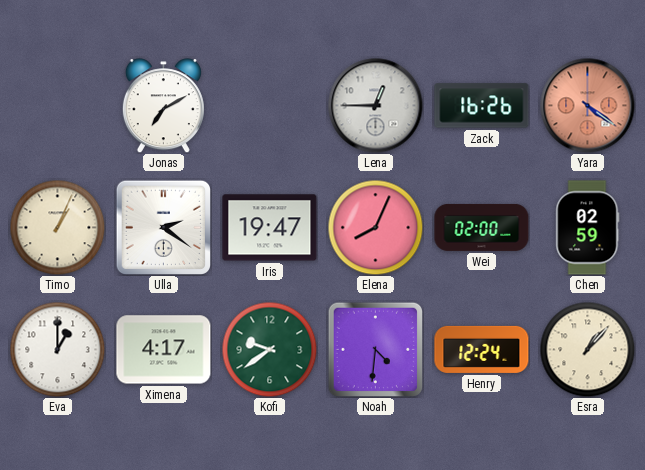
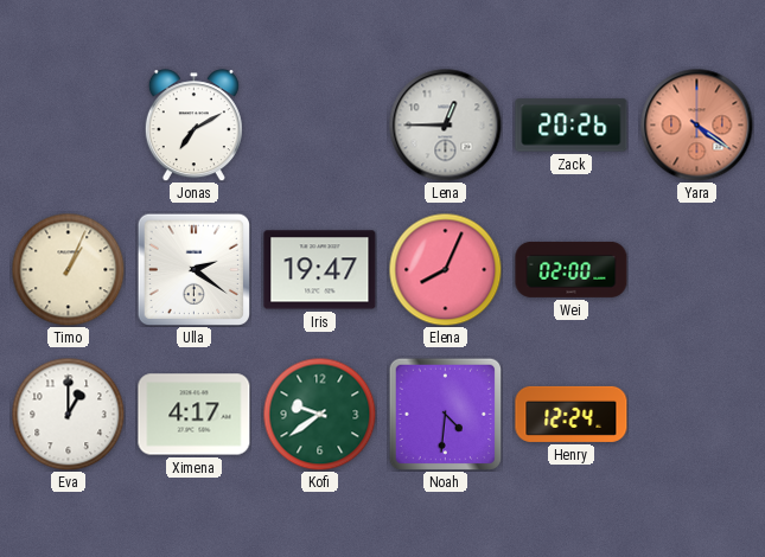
Zack: 16:26 -> 20:26 (572, 126)
Chen: 02:59 -> none (588, 228)
Esra: 1:07 -> none (587, 349)
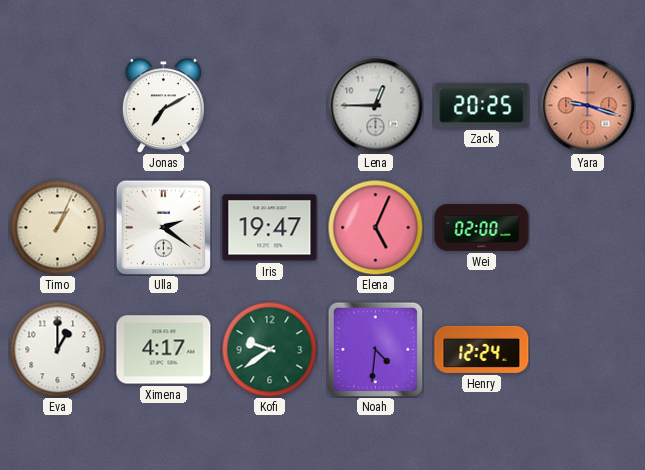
Zack: 20:26 -> 20:25 (482, 106)
Yara: 4:21 -> 9:18 (587, 105)
Elena: 8:04 -> 5:04 (375, 227)
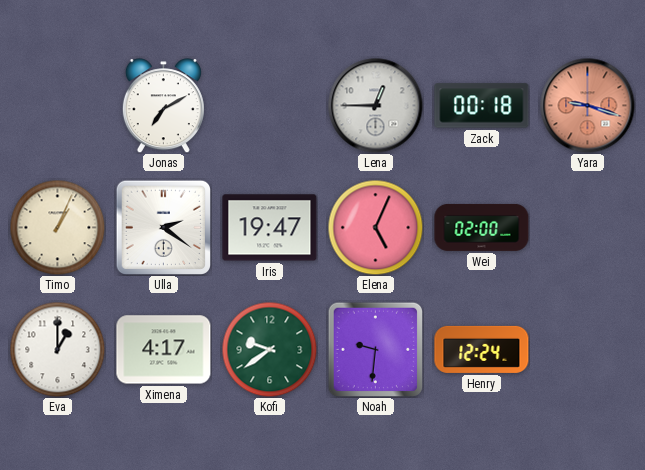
Zack: 20:25 -> 00:18 (482, 106)
Noah: 4:31 -> 9:31 (375, 349)
